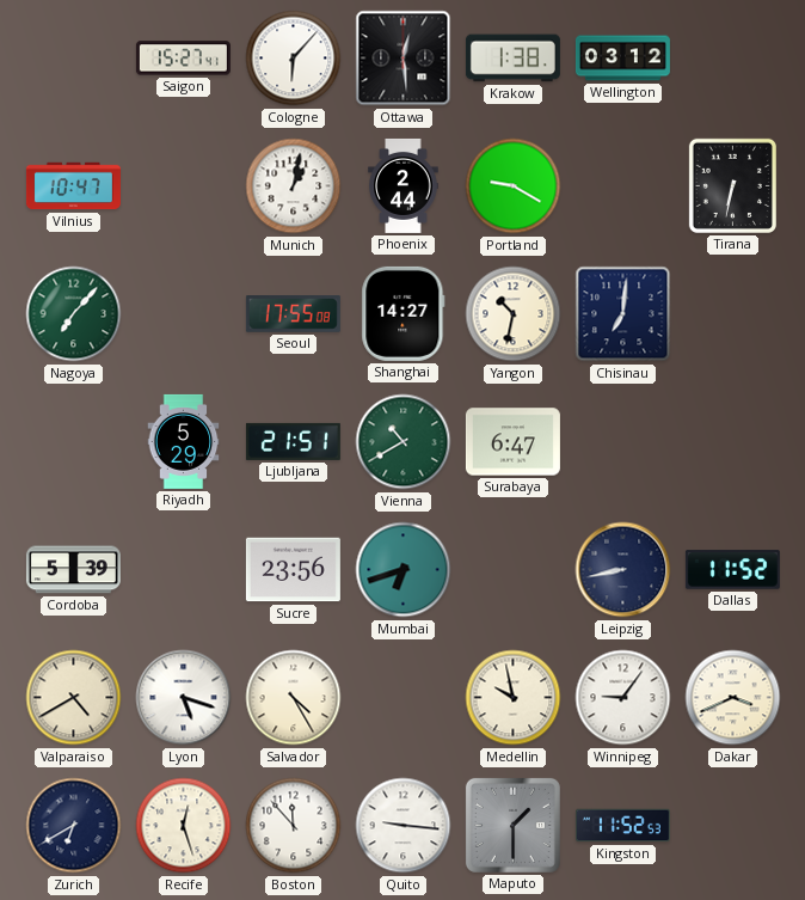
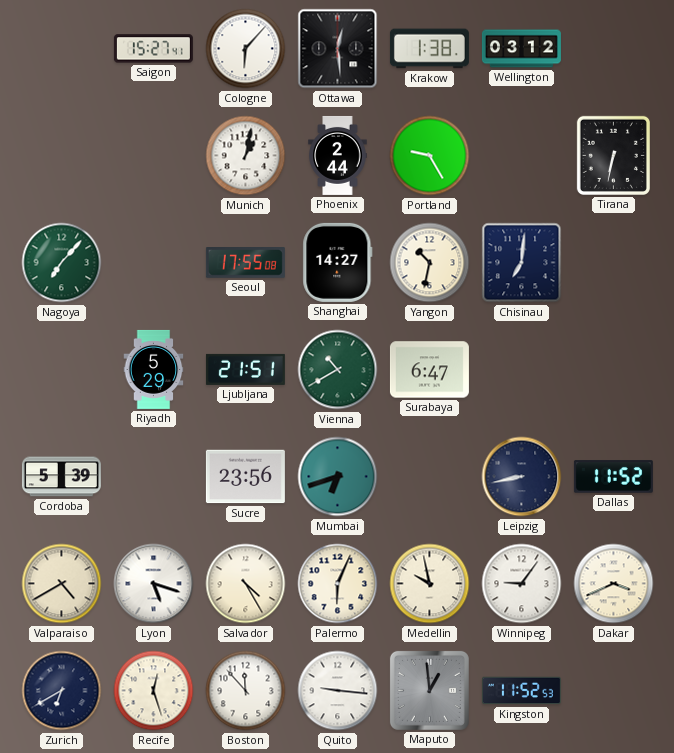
Vilnius: 10:47 -> none (73, 186)
Portland: 9:20 -> 9:25 (430, 156)
Palermo: none -> 6:04 (338, 584)
Maputo: 1:30 -> 12:59 (429, 690)
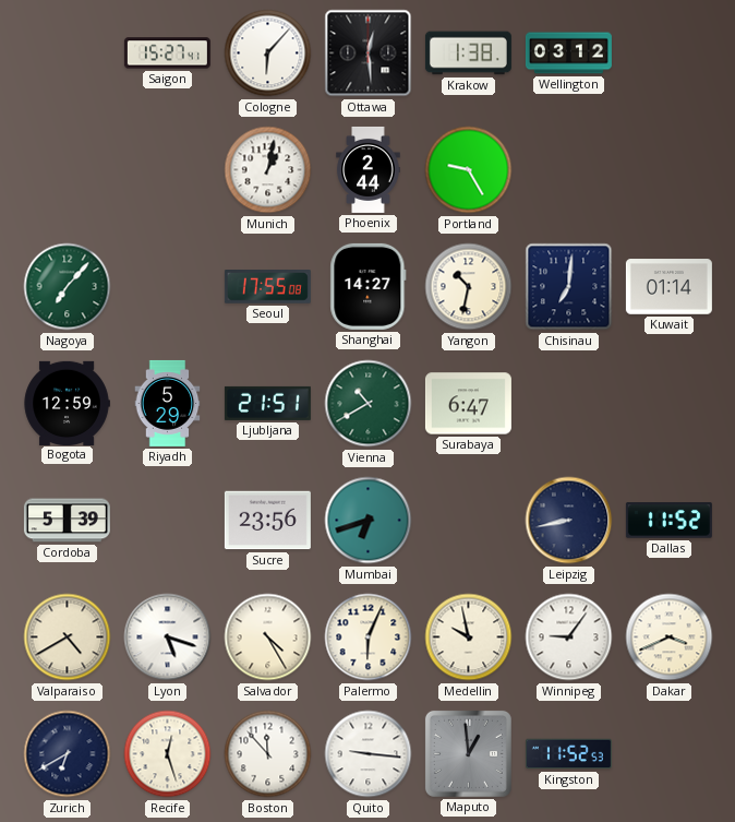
Tirana: 6:32 -> none (613, 155)
Kuwait: none -> 01:14 (668, 287)
Bogota: none -> 12:59 (67, 403)
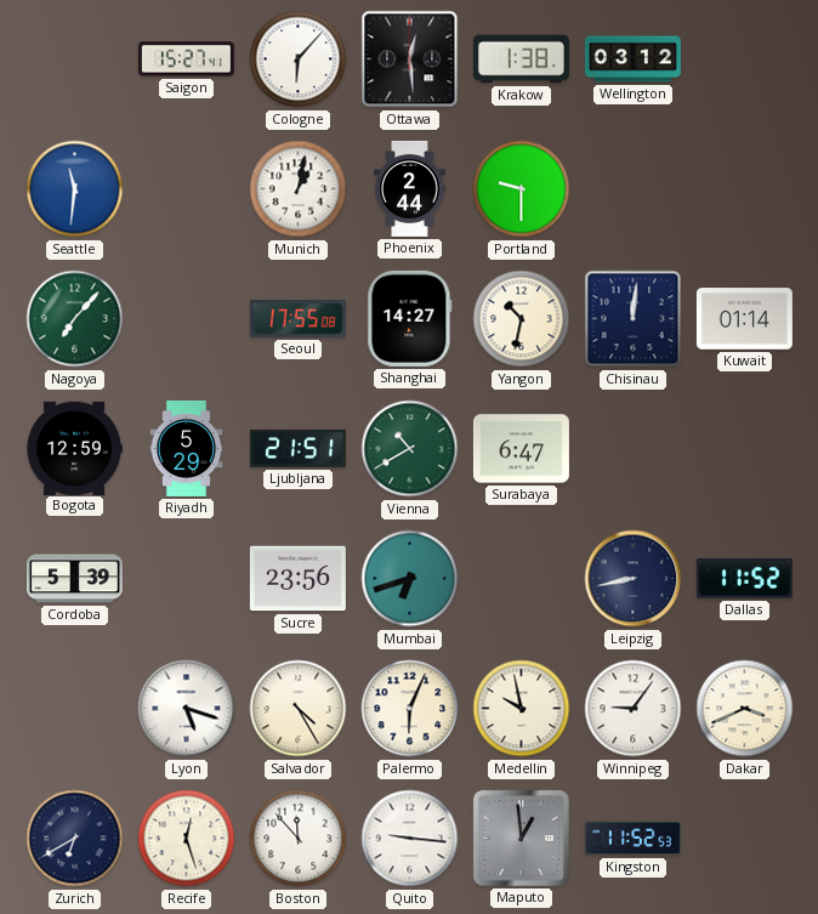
Seattle: none -> 11:31 (75, 189)
Portland: 9:25 -> 9:30 (522, 189)
Chisinau: 7:01 -> 12:01 (634, 319)
Valparaiso: 4:40 -> none (68, 638)
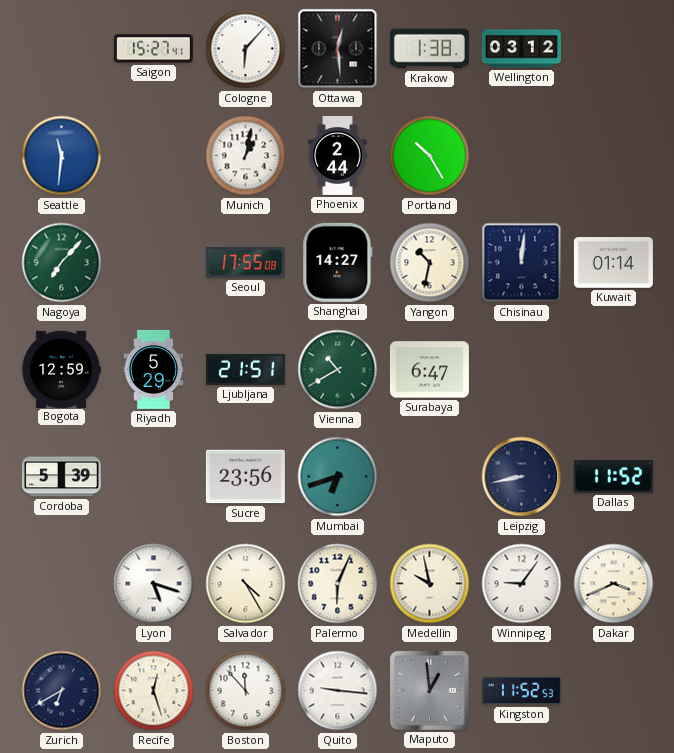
Portland: 9:30 -> 10:25 (430, 156)
